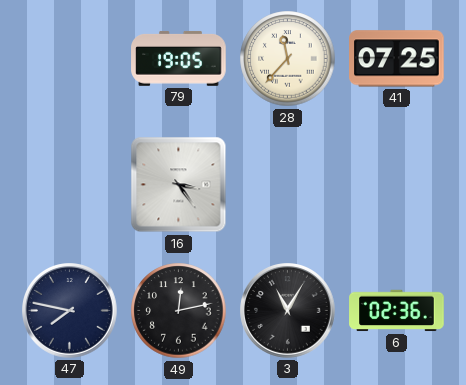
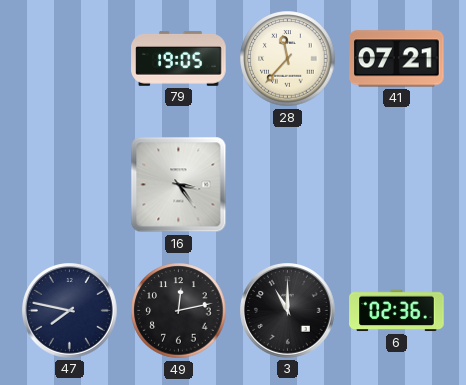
41: 07:25 -> 07:21 (397, 59)
3: 11:05 -> 11:00 (288, 311)
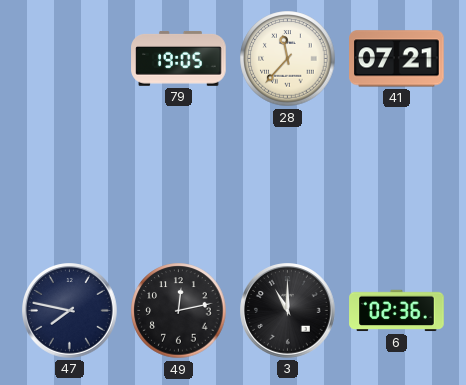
16: 3:24 -> none (179, 185)
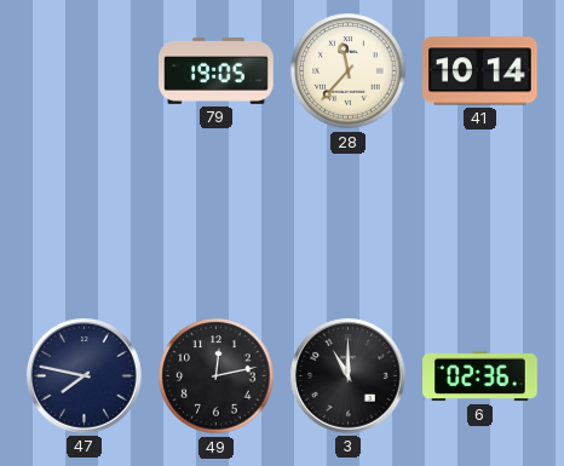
41: 07:21 -> 10:14 (480, 71)
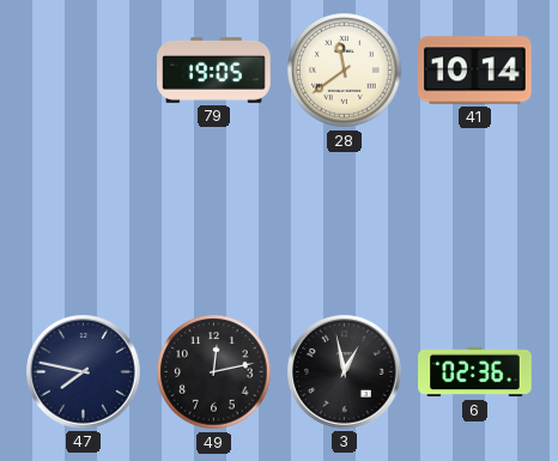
28: 11:37 -> 11:39 (345, 71)
3: 11:00 -> 12:58 (345, 372)
